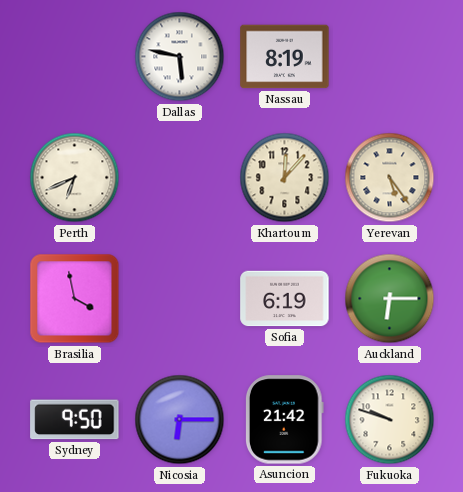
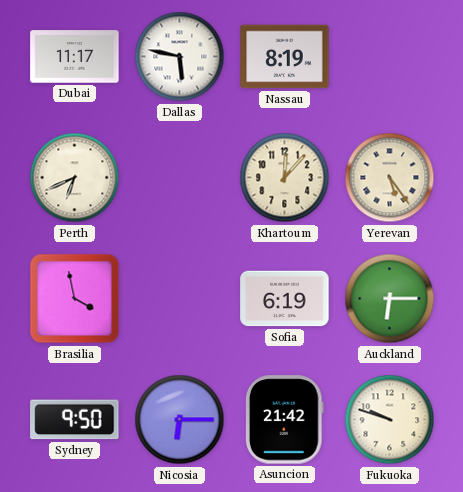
Dubai: none -> 11:17 (75, 57)
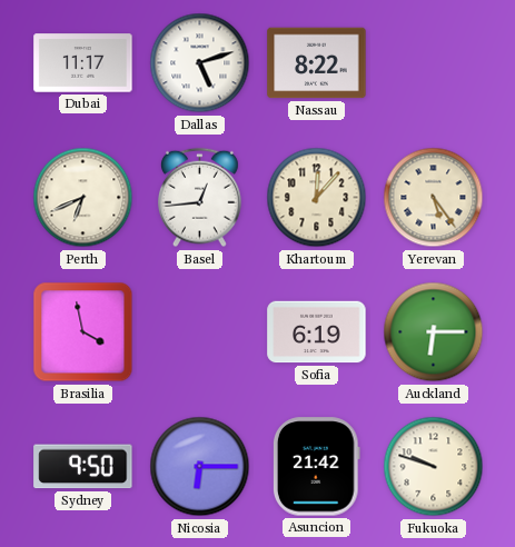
Dallas: 5:47 -> 5:12 (200, 63)
Nassau: 8:19 -> 8:22 (317, 63)
Basel: none -> 12:44 (200, 198)
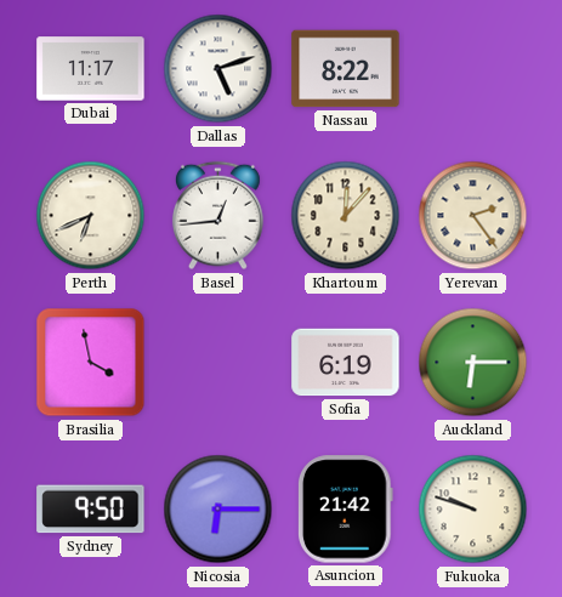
Yerevan: 5:24 -> 2:24 (473, 216)
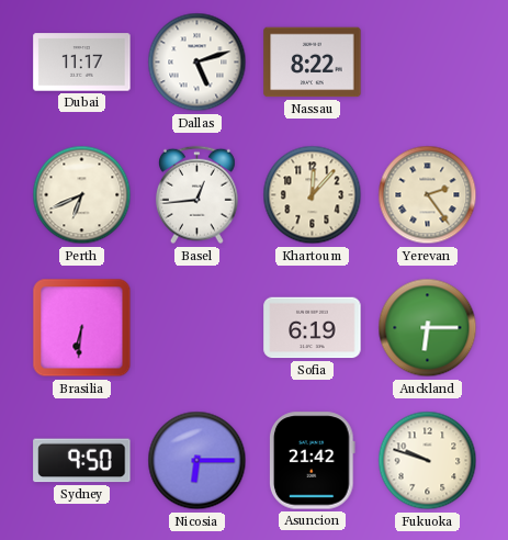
Brasilia: 3:58 -> 6:31 (82, 328)
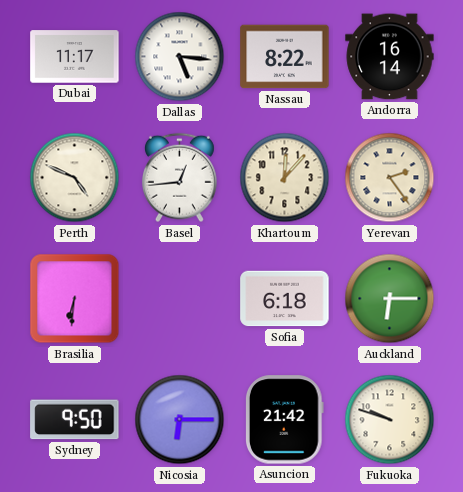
Dallas: 5:12 -> 5:16 (180, 57)
Andorra: none -> 16:14 (390, 57)
Perth: 6:41 -> 4:49 (75, 178)
Sofia: 6:19 -> 6:18 (285, 299)
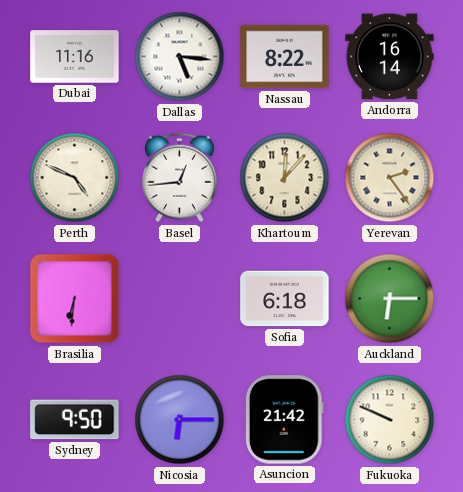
Dubai: 11:17 -> 11:16 (75, 57)
Fukuoka: 9:48 -> 9:49 (390, 420)
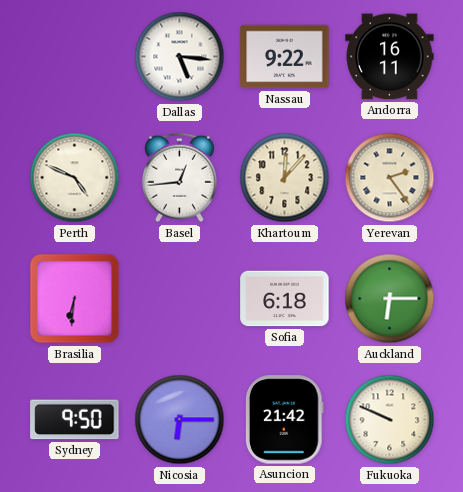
Dubai: 11:16 -> none (75, 57)
Nassau: 8:22 -> 9:22 (285, 57)
Andorra: 16:14 -> 16:11 (390, 57)
